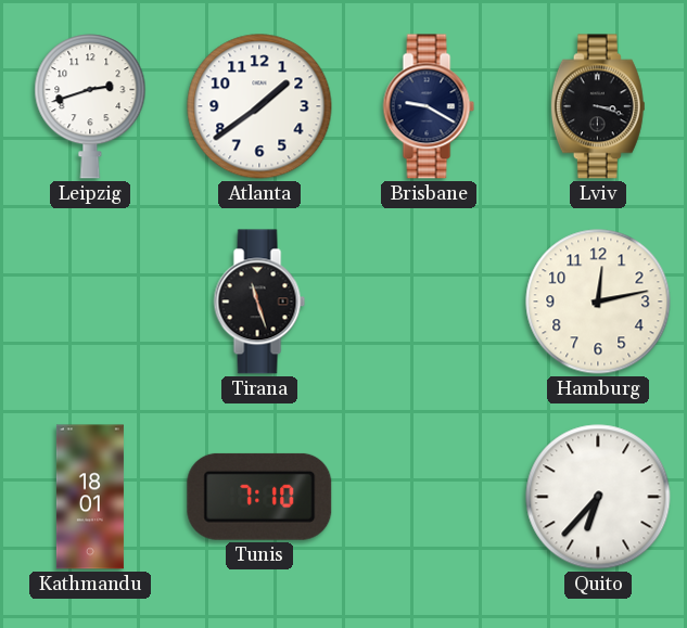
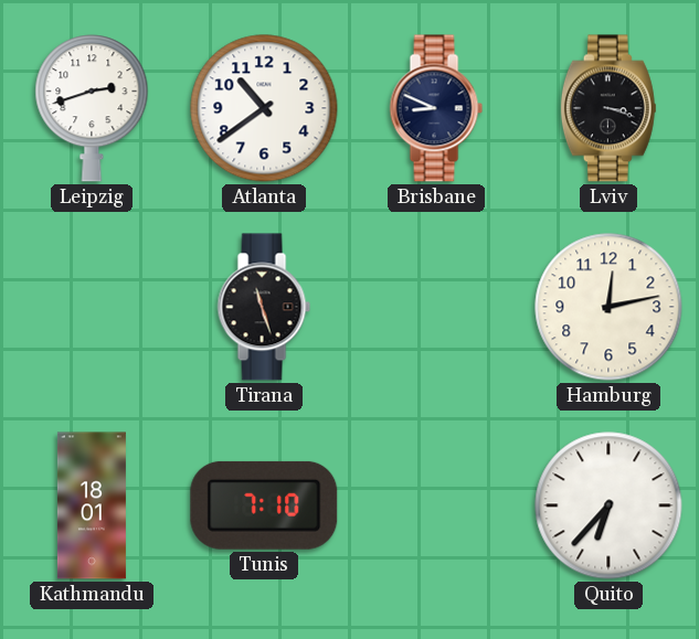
Atlanta: 1:39 -> 10:39 (264, 108)
Brisbane: 9:20 -> 8:49 (436, 108)
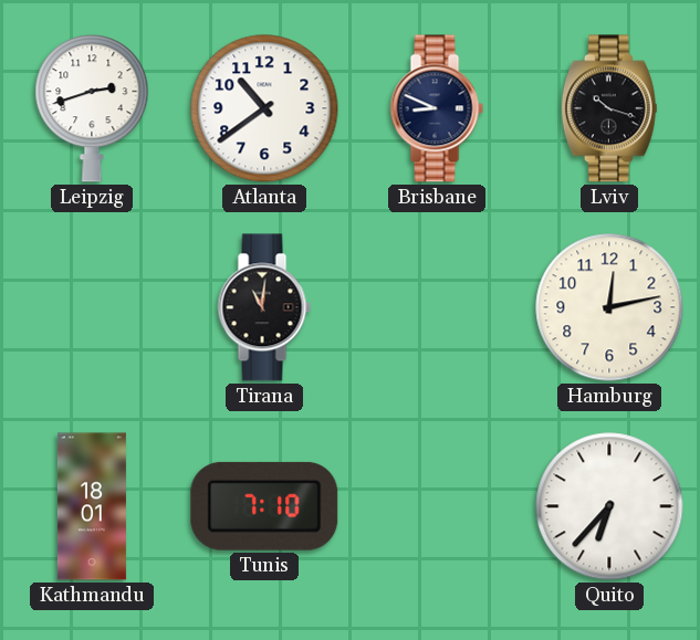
Lviv: 3:18 -> 10:18 (609, 108)
Tirana: 11:27 -> 11:01 (264, 307)
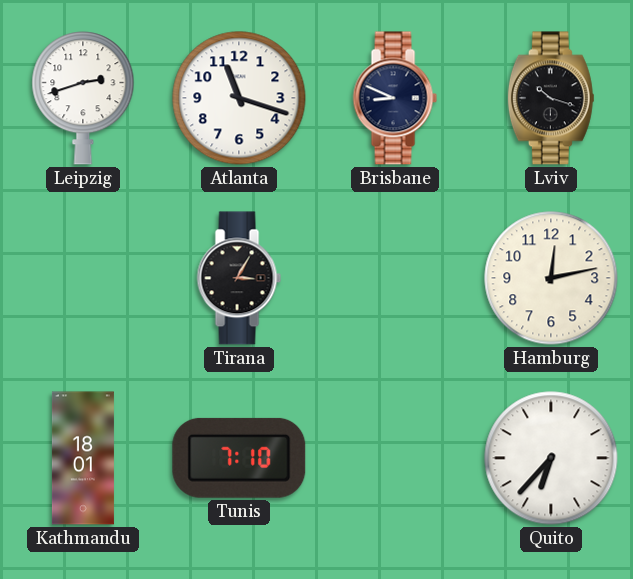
Atlanta: 10:39 -> 11:18 (239, 98)
Tirana: 11:01 -> 3:05 (239, 278)
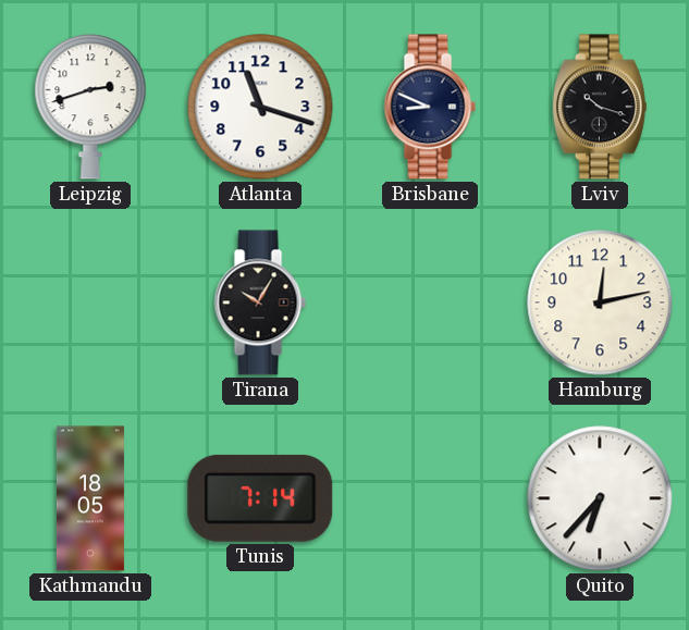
Tirana: 3:05 -> 10:05 (260, 302)
Kathmandu: 18:01 -> 18:05 (90, 498)
Tunis: 7:10 -> 7:14 (260, 498)
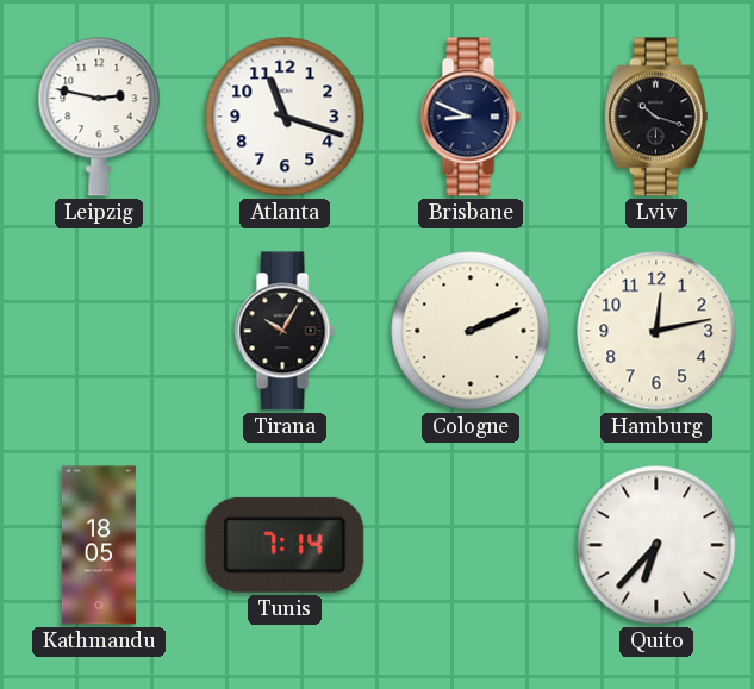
Leipzig: 2:42 -> 2:47 (99, 117)
Cologne: none -> 2:11 (471, 331)
